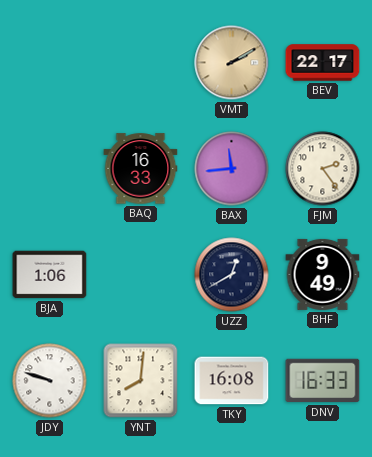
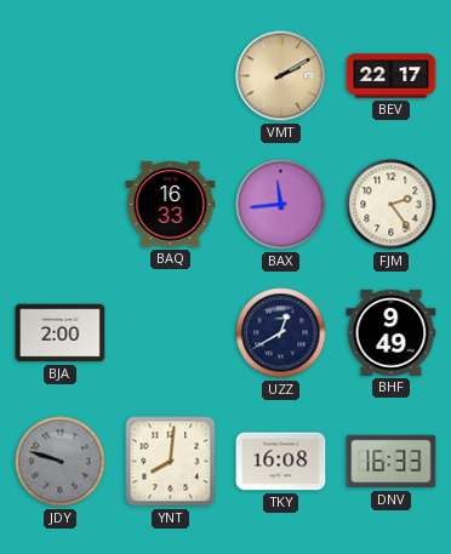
BJA: 1:06 -> 2:00 (61, 333)
JDY dial: white -> grey (61, 462)
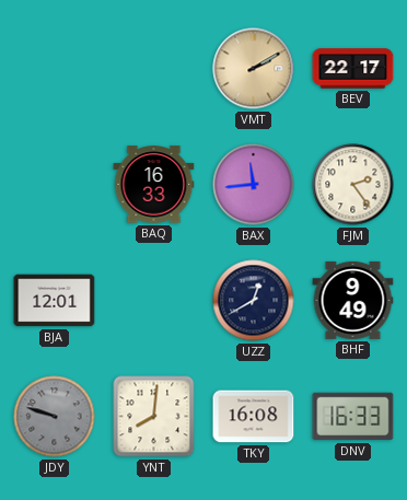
BJA: 2:00 -> 12:01 (55, 301)
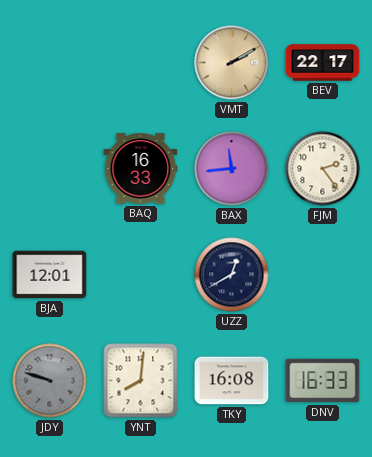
BHF: 9:49 -> none (353, 300)
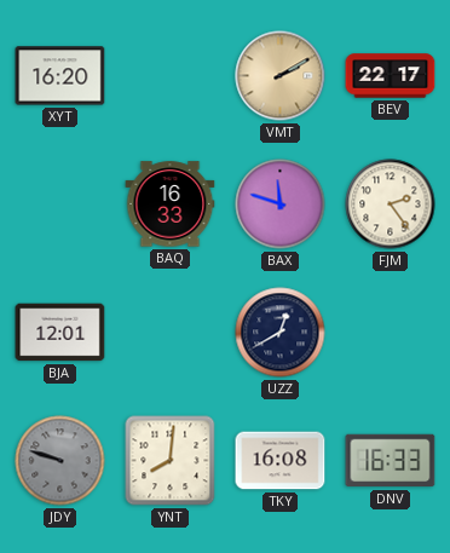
XYT: none -> 16:20 (60, 76)
BAX: 11:44 -> 11:48 (281, 205)
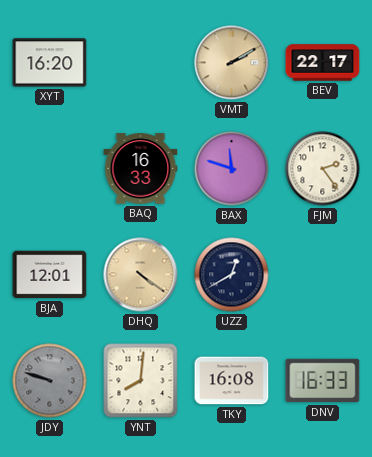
DHQ: none -> 4:21 (141, 275)
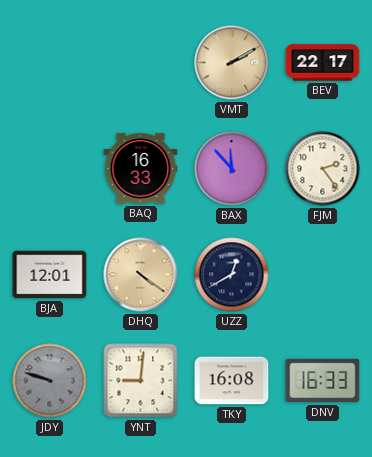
XYT: 16:20 -> none (50, 63)
BAX: 11:48 -> 11:53 (232, 169)
YNT: 8:01 -> 9:01 (141, 381)
